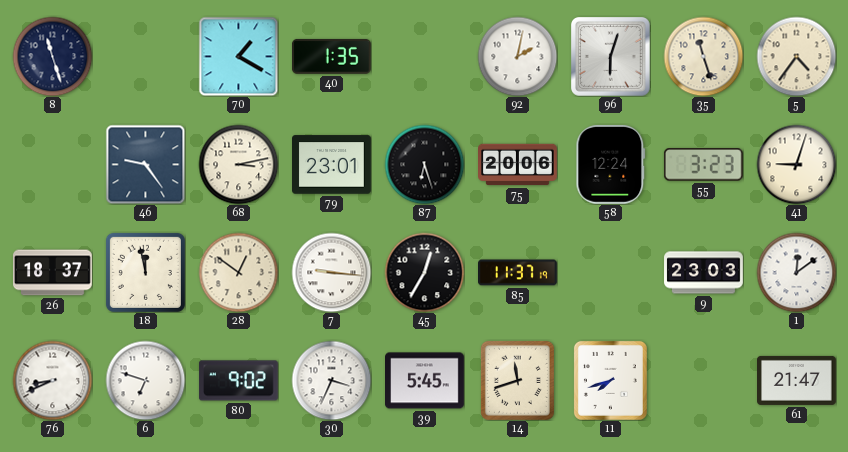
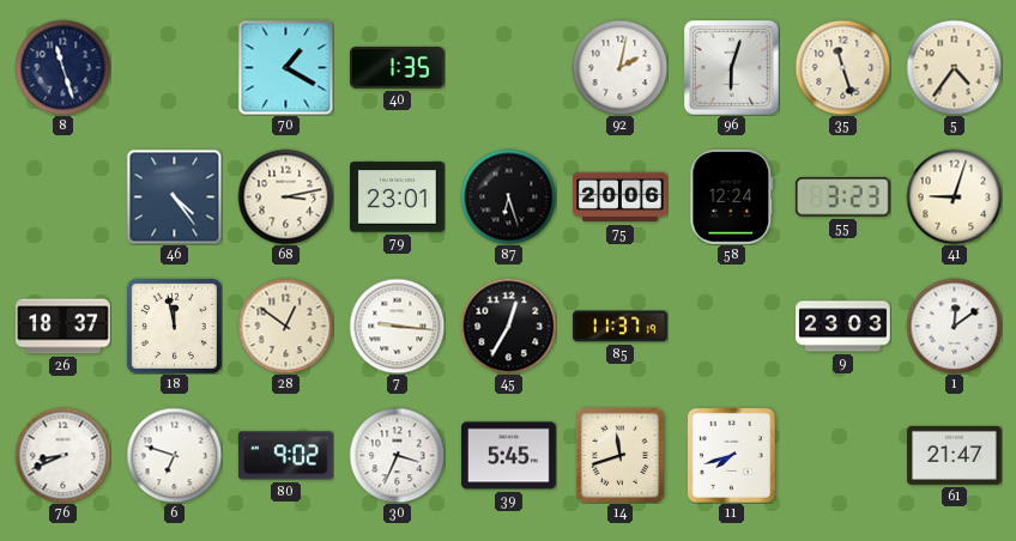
46: 9:24 -> 4:24 (174, 196)
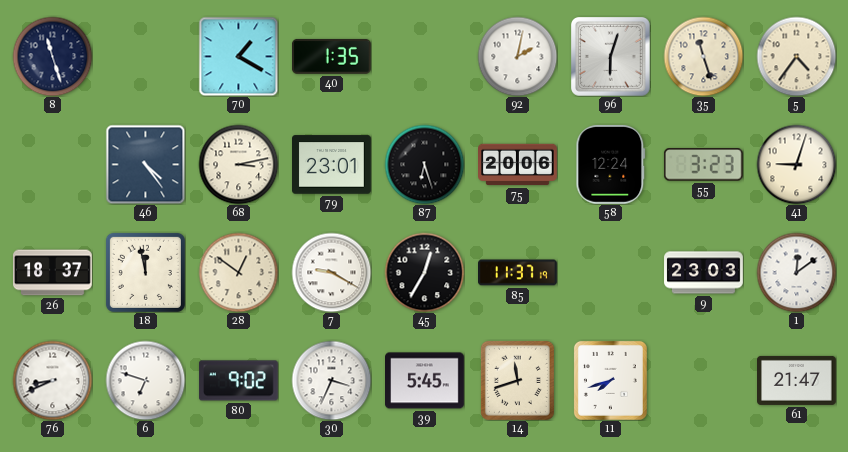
7: 9:16 -> 9:20 (331, 272)
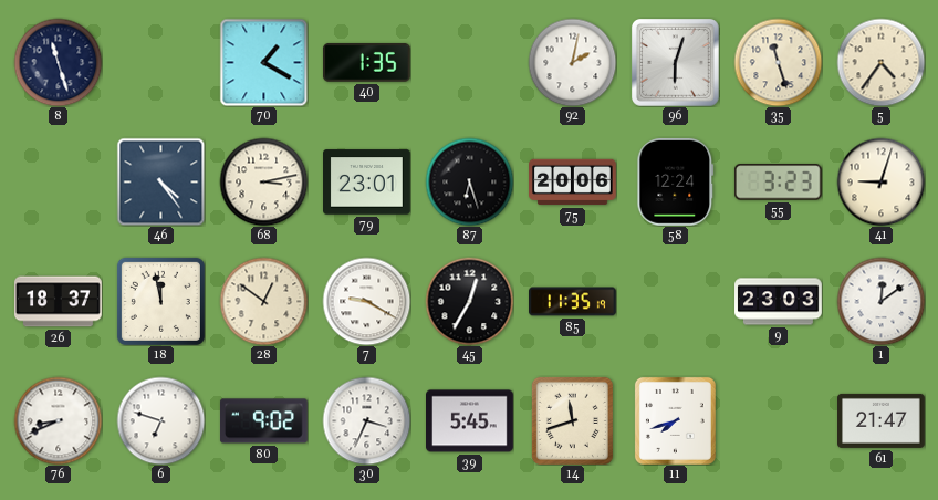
85: 11:37 -> 11:35 (573, 302)
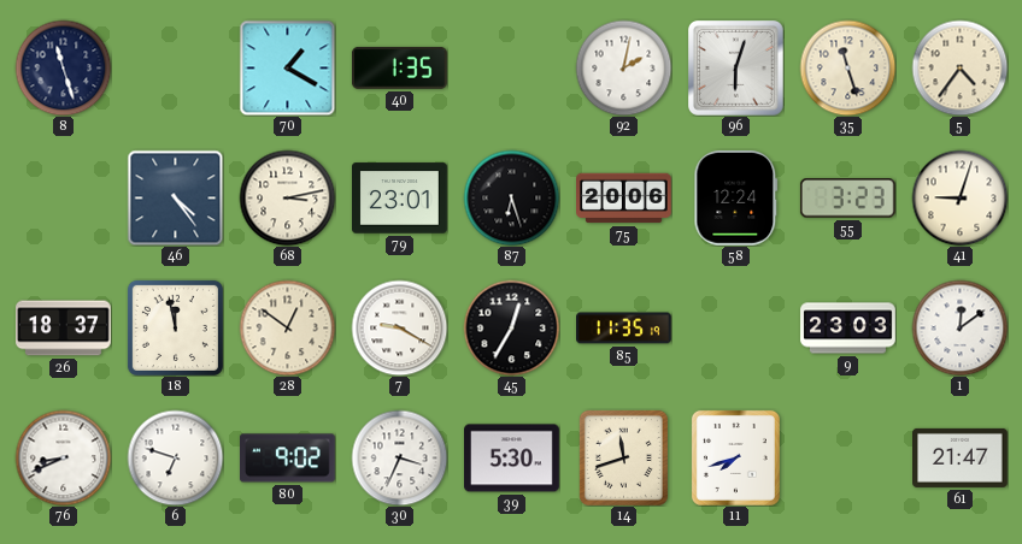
39: 5:45 -> 5:30 (512, 459)
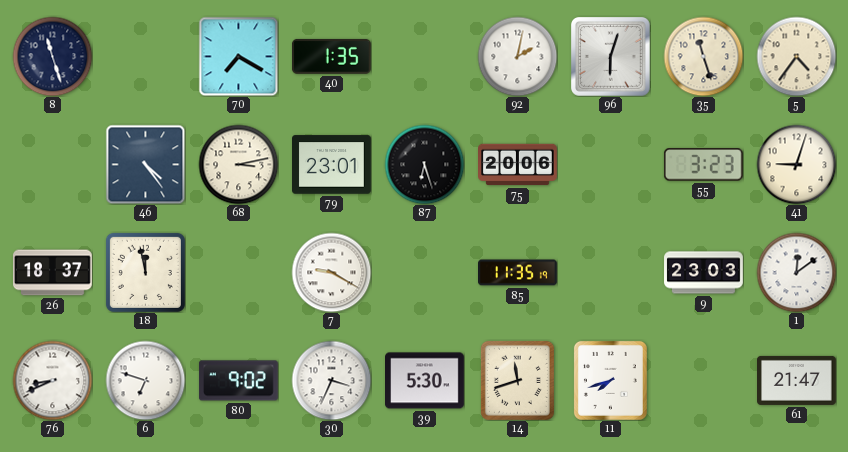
70: 1:20 -> 7:20 (238, 56)
58: 12:24 -> none (736, 197)
28: 12:51 -> none (287, 327)
45: 12:35 -> none (511, 327)
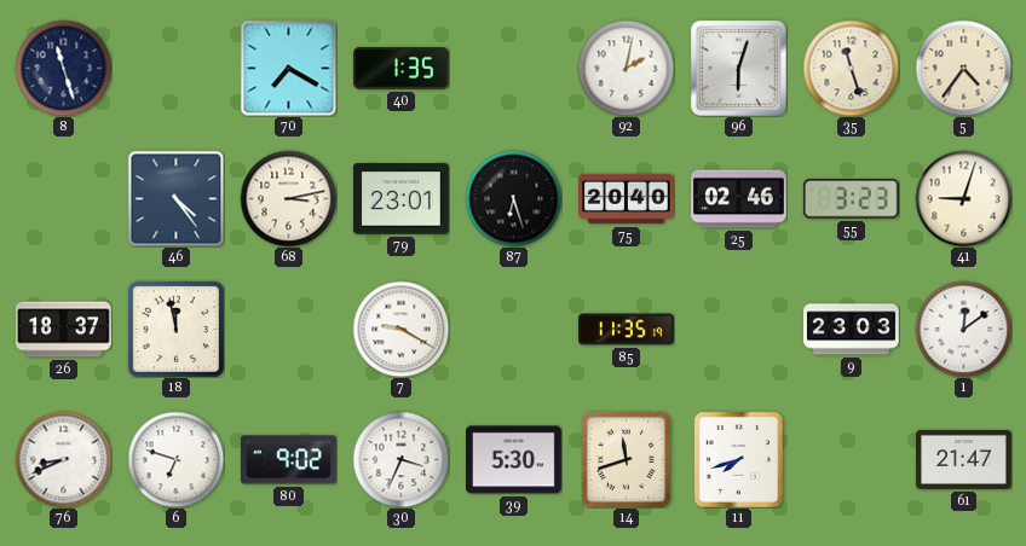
75: 20:06 -> 20:40 (627, 199)
25: none -> 02:46 (739, 199)
